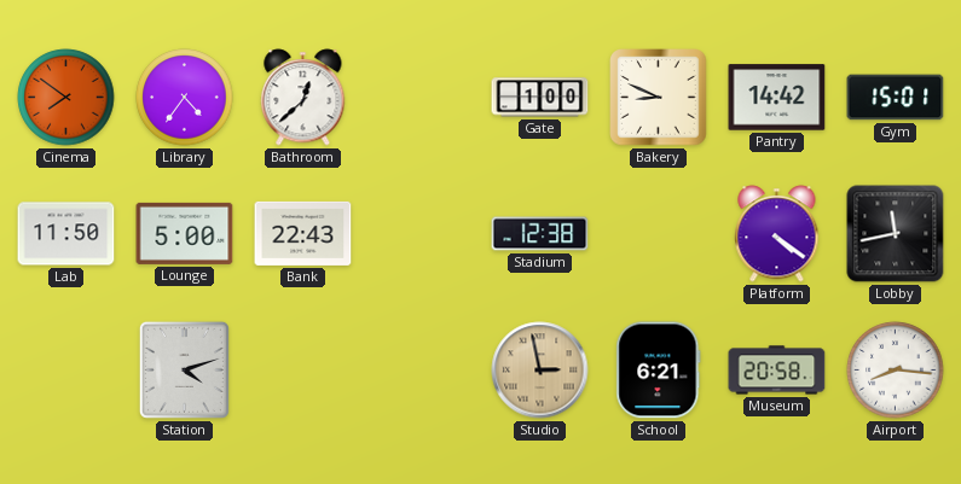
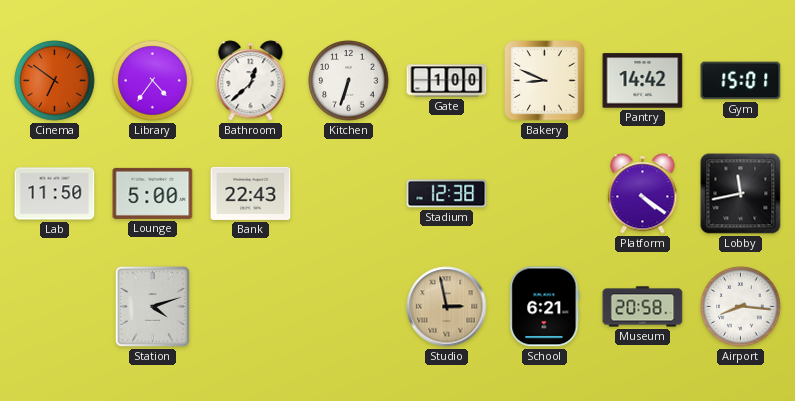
Cinema: 7:51 -> 6:51 (55, 81)
Kitchen: none -> 6:33 (349, 81)
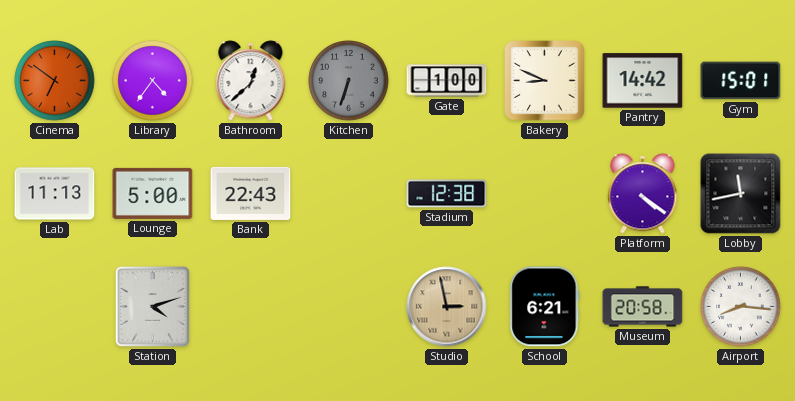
Kitchen dial: white -> grey (349, 81)
Lab: 11:50 -> 11:13 (55, 194)
